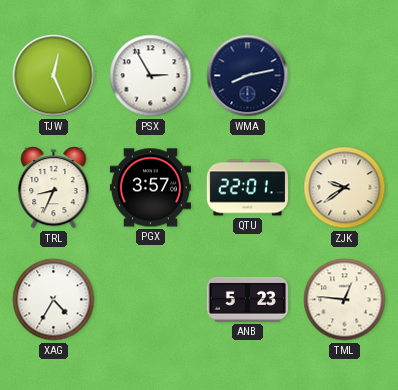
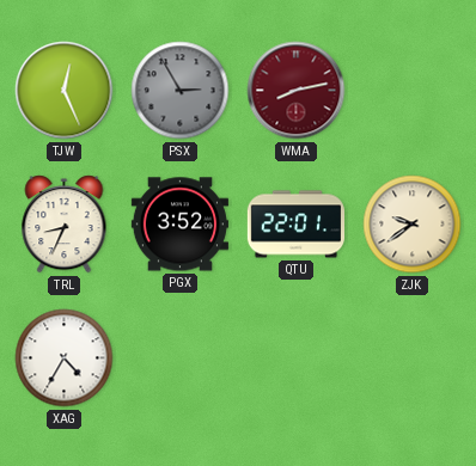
PSX dial: white -> grey (181, 91)
WMA dial: navy -> burgundy (297, 91)
PGX: 3:57 -> 3:52 (179, 225)
ANB: 5:23 -> none (247, 299)
TML: 12:46 -> none (345, 300)
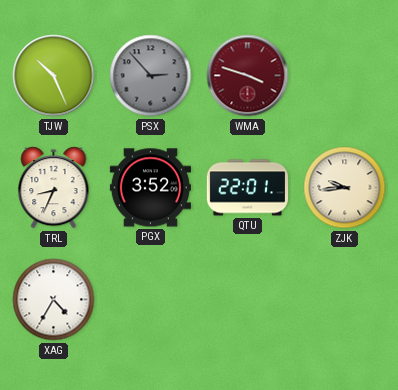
TJW: 12:26 -> 10:26 (54, 76)
PSX: 2:55 -> 2:53 (151, 76)
WMA: 8:13 -> 3:48 (248, 76)
ZJK: 9:39 -> 9:44 (345, 188)
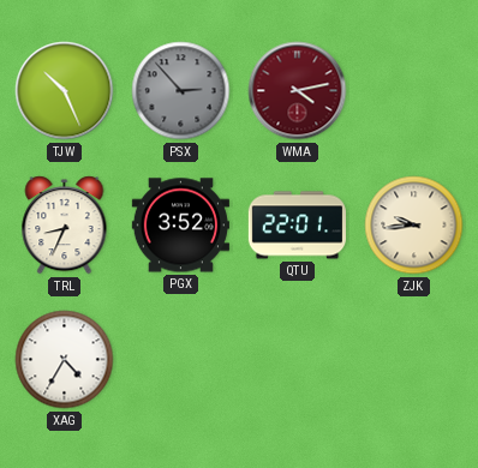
WMA: 3:48 -> 4:13 (298, 91)
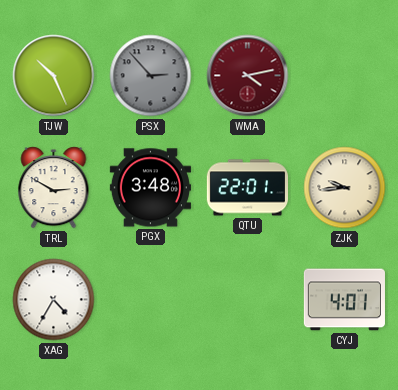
TRL: 8:34 -> 2:50 (54, 188)
PGX: 3:52 -> 3:48 (150, 188)
CYJ: none -> 4:01 (344, 300)
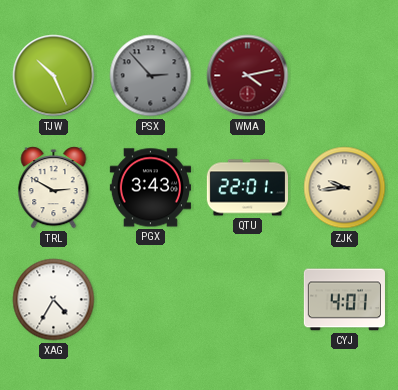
PGX: 3:48 -> 3:43 (150, 188)
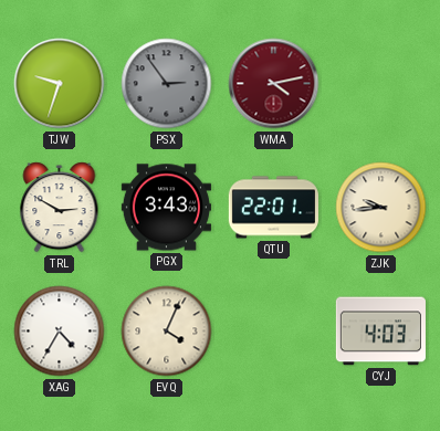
TJW: 10:26 -> 9:33 (60, 84)
PSX: 2:53 -> 2:54 (167, 84)
EVQ: none -> 4:04 (167, 332)
CYJ: 4:01 -> 4:03 (380, 332)
